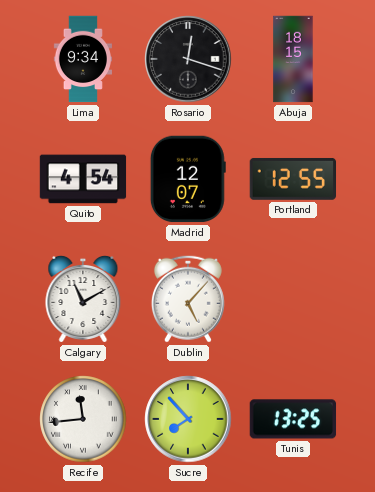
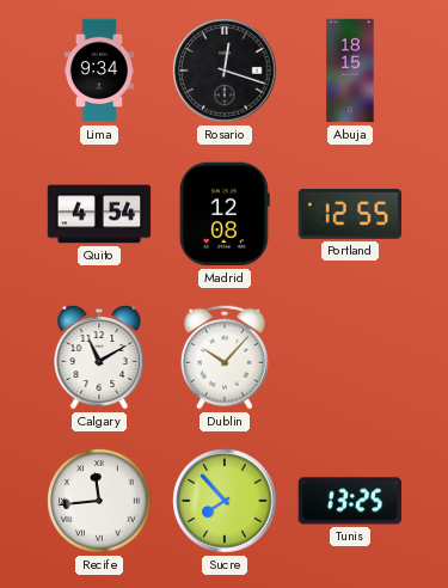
Madrid: 12:07 -> 12:08 (225, 214)
Dublin: 5:07 -> 10:07 (225, 357)
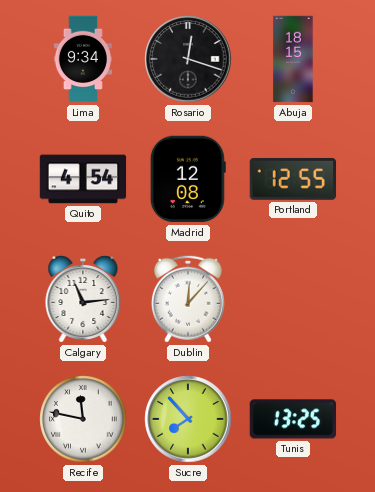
Calgary: 11:10 -> 11:14 (83, 299)
Dublin: 10:07 -> 12:07 (188, 299)
Recife: 11:44 -> 11:47 (83, 419)
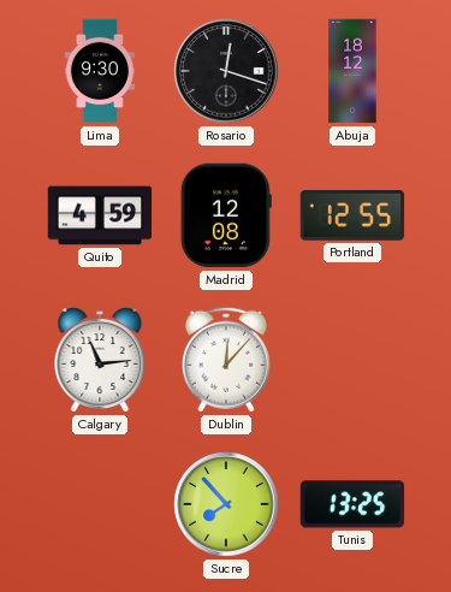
Lima: 9:34 -> 9:30 (99, 71)
Abuja: 18:15 -> 18:12 (352, 71)
Quito: 4:54 -> 4:59 (100, 215)
Recife: 11:47 -> none (83, 419)
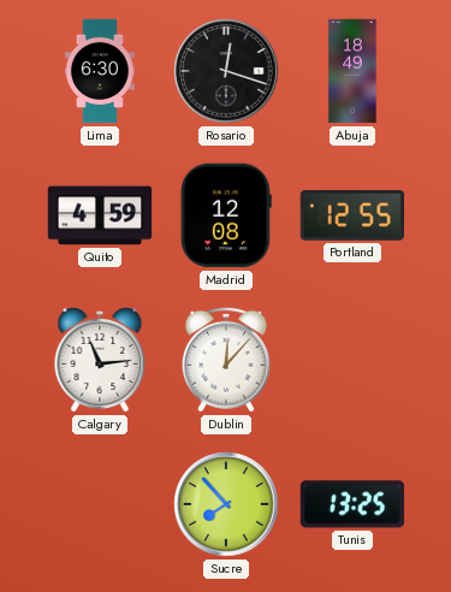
Lima: 9:30 -> 6:30 (99, 71)
Abuja: 18:12 -> 18:49 (352, 71)
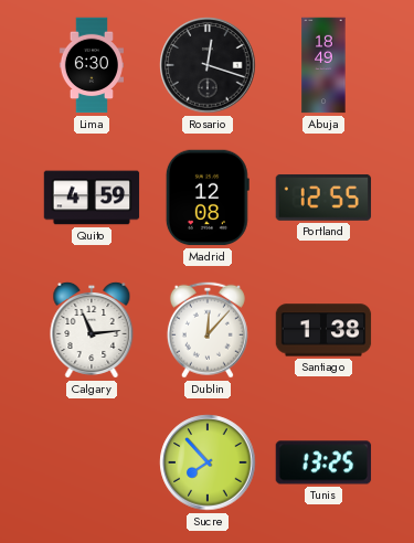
Santiago: none -> 1:38 (323, 330)
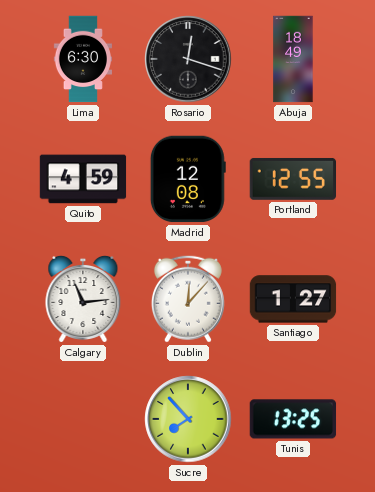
Santiago: 1:38 -> 1:27 (293, 299)
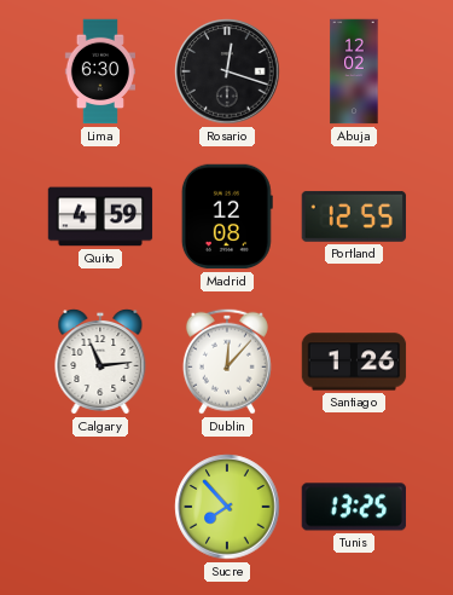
Abuja: 18:49 -> 12:02 (354, 71)
Santiago: 1:27 -> 1:26 (354, 362)
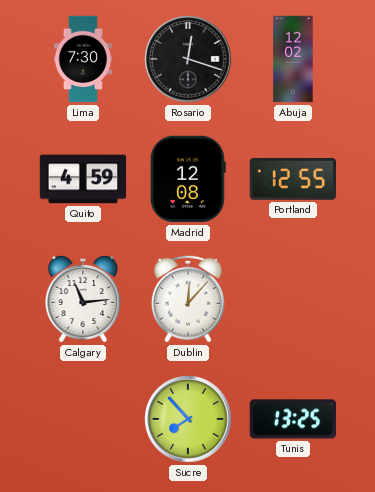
Lima: 6:30 -> 7:30 (82, 59)
Santiago: 1:26 -> none (354, 362)
